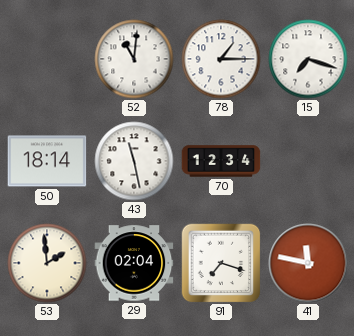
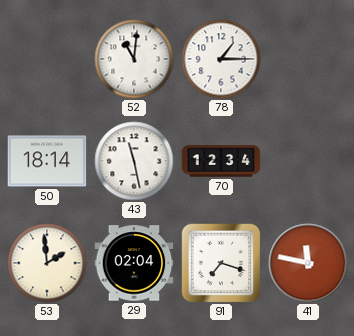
15: 7:18 -> none (308, 59)
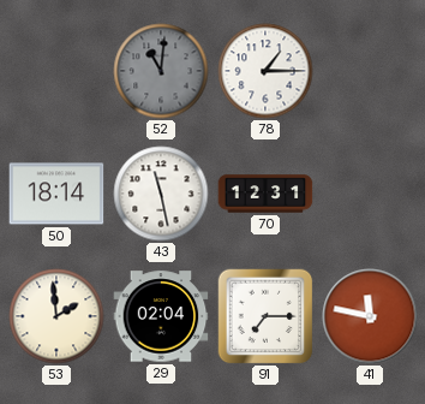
52 dial: white -> grey (161, 71)
70: 12:34 -> 12:31 (265, 194)
91: 7:18 -> 7:15 (265, 316)
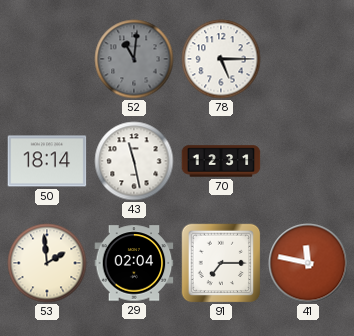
78: 1:15 -> 5:15 (221, 59)
